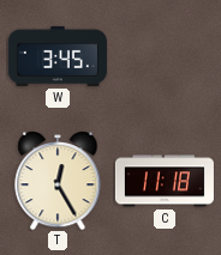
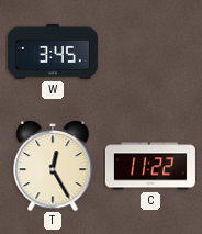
C: 11:18 -> 11:22 (150, 166)
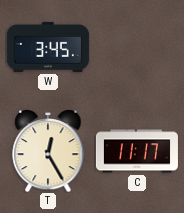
C: 11:22 -> 11:17 (137, 151)
